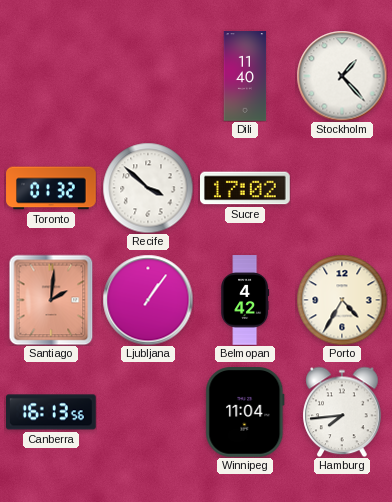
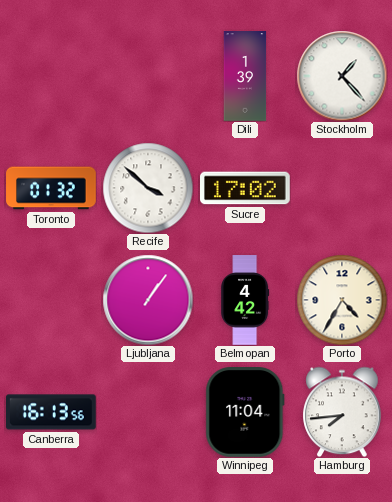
Dili: 11:40 -> 1:39 (245, 76)
Santiago: 2:01 -> none (51, 300)
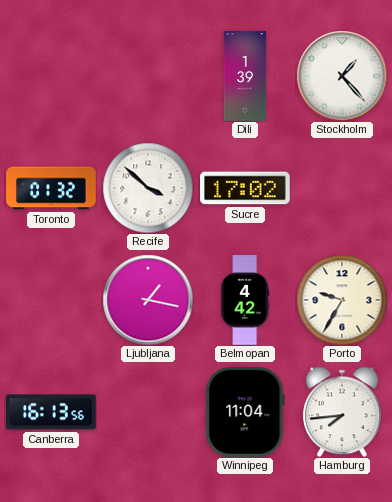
Ljubljana: 1:06 -> 1:17 (148, 300)
Porto: 4:35 -> 9:35 (342, 300)
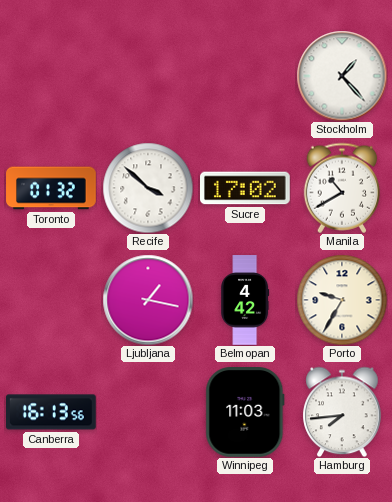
Dili: 1:39 -> none (245, 76)
Manila: none -> 10:40 (341, 188)
Winnipeg: 11:04 -> 11:03 (245, 413)
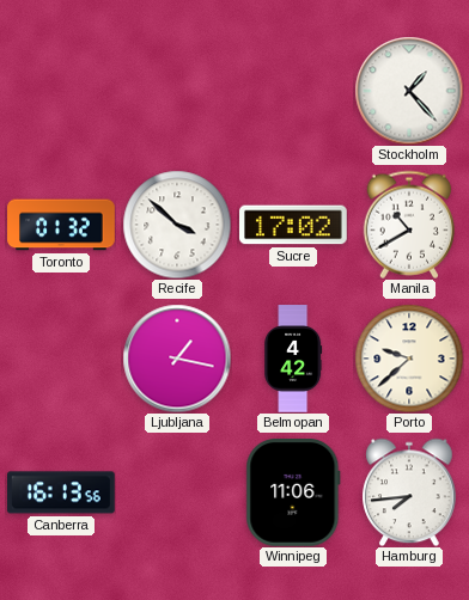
Porto: 9:35 -> 9:38 (409, 359)
Winnipeg: 11:03 -> 11:06 (293, 494)
